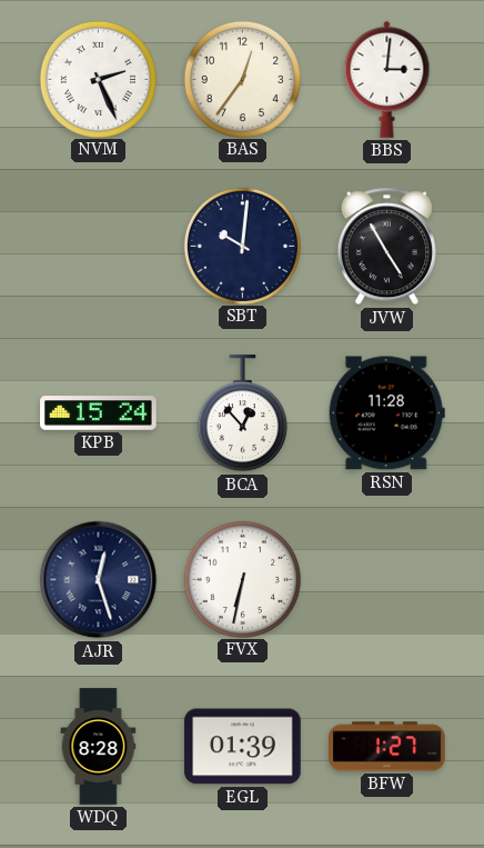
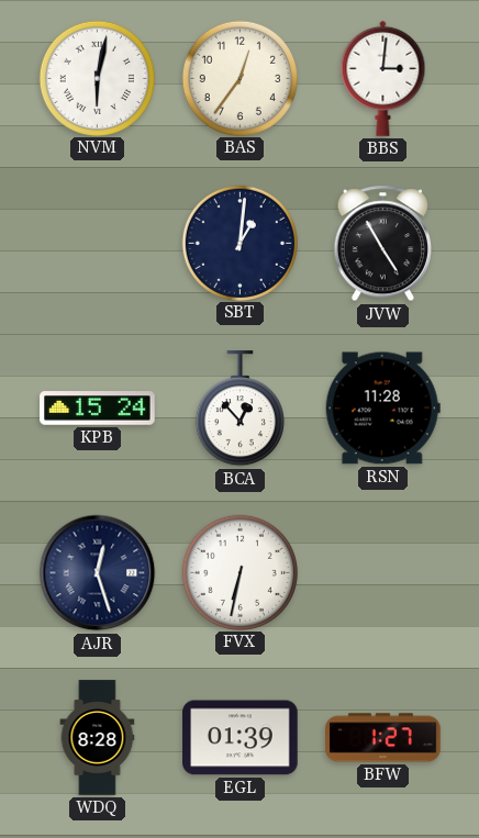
NVM: 2:26 -> 6:02 (97, 78)
SBT: 10:01 -> 1:01 (239, 243)
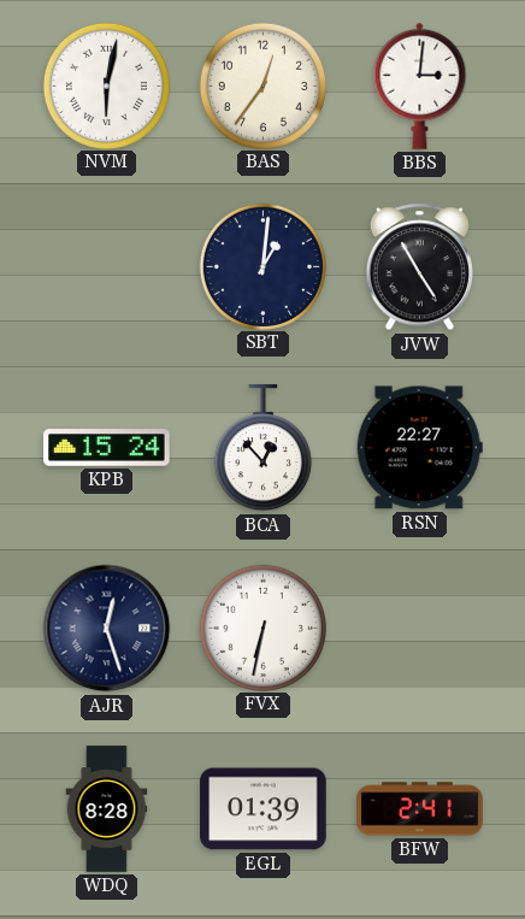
RSN: 11:28 -> 22:27 (419, 448)
BFW: 1:27 -> 2:41 (420, 809)
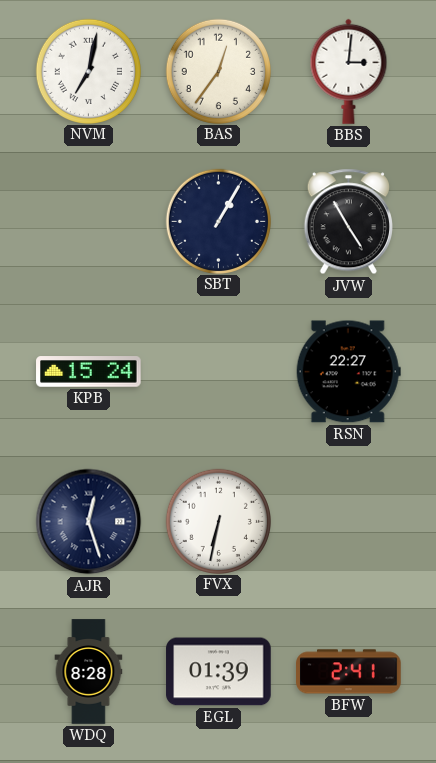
NVM: 6:02 -> 7:02 (88, 71)
SBT: 1:01 -> 1:05 (218, 221)
BCA: 12:53 -> none (262, 448)
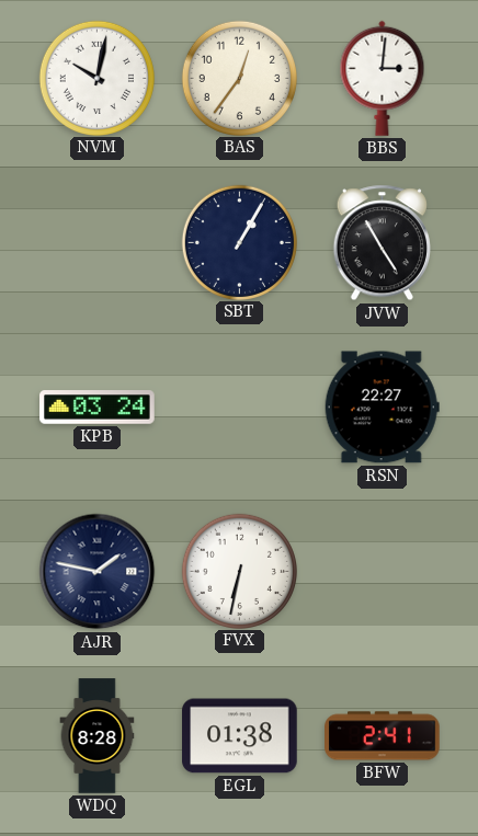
NVM: 7:02 -> 10:02 (96, 78)
KPB: 15:24 -> 03:24 (98, 408)
AJR: 12:27 -> 1:47 (98, 572)
EGL: 01:39 -> 01:38 (240, 736)
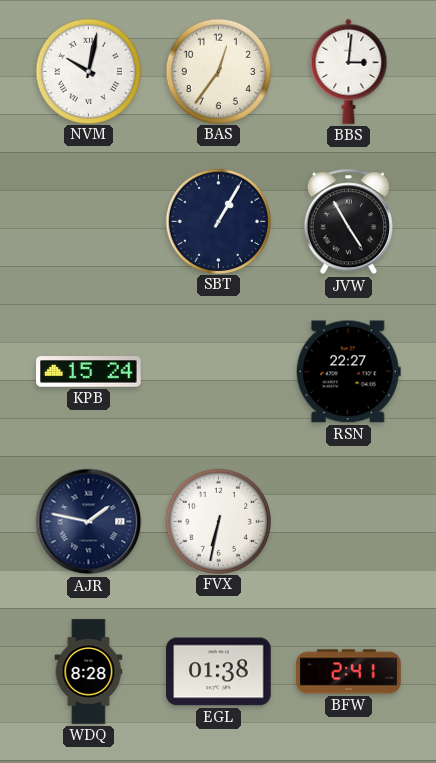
KPB: 03:24 -> 15:24 (89, 372)
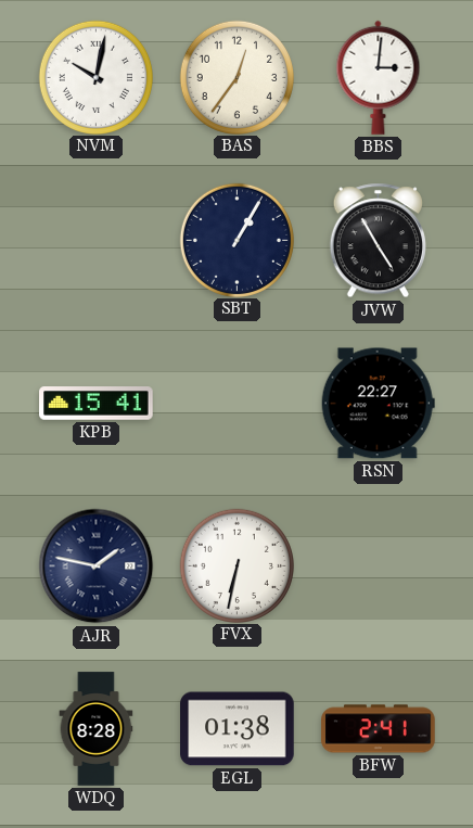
KPB: 15:24 -> 15:41 (97, 404)
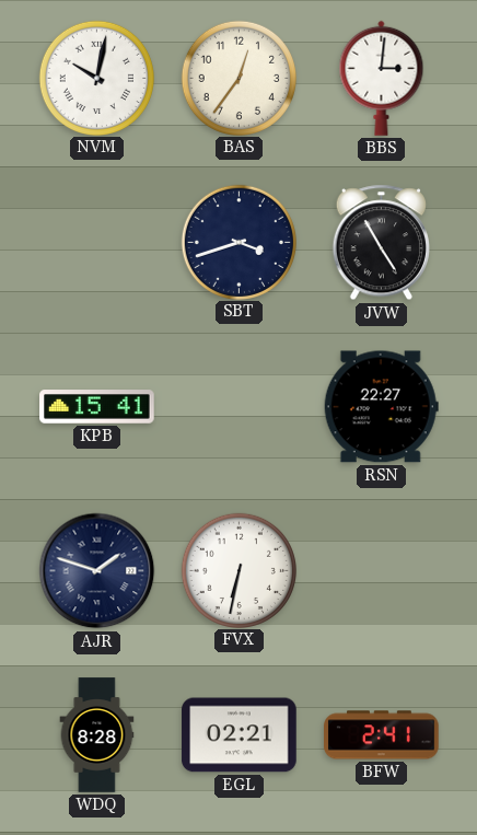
SBT: 1:05 -> 3:42 (238, 242)
AJR: 1:47 -> 1:48 (97, 571)
EGL: 01:38 -> 02:21 (240, 735)
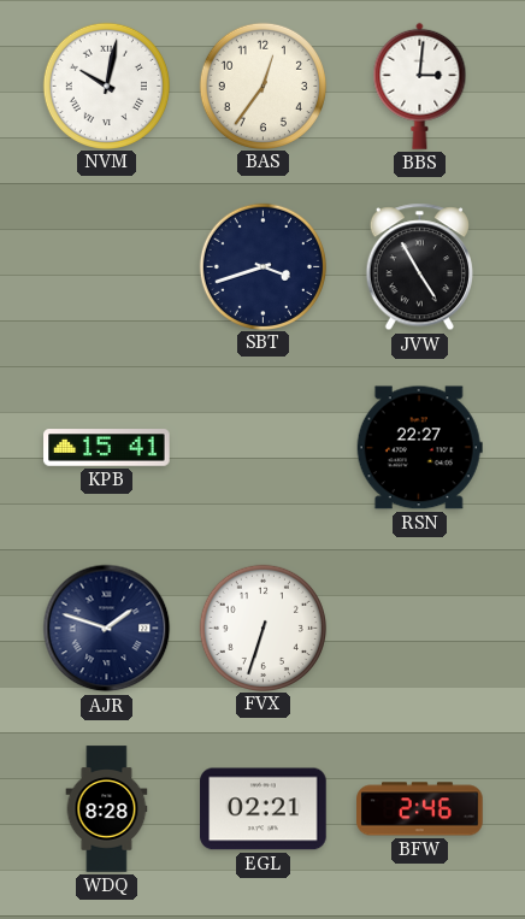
FVX: 6:32 -> 6:33 (262, 628)
BFW: 2:41 -> 2:46 (420, 809)
